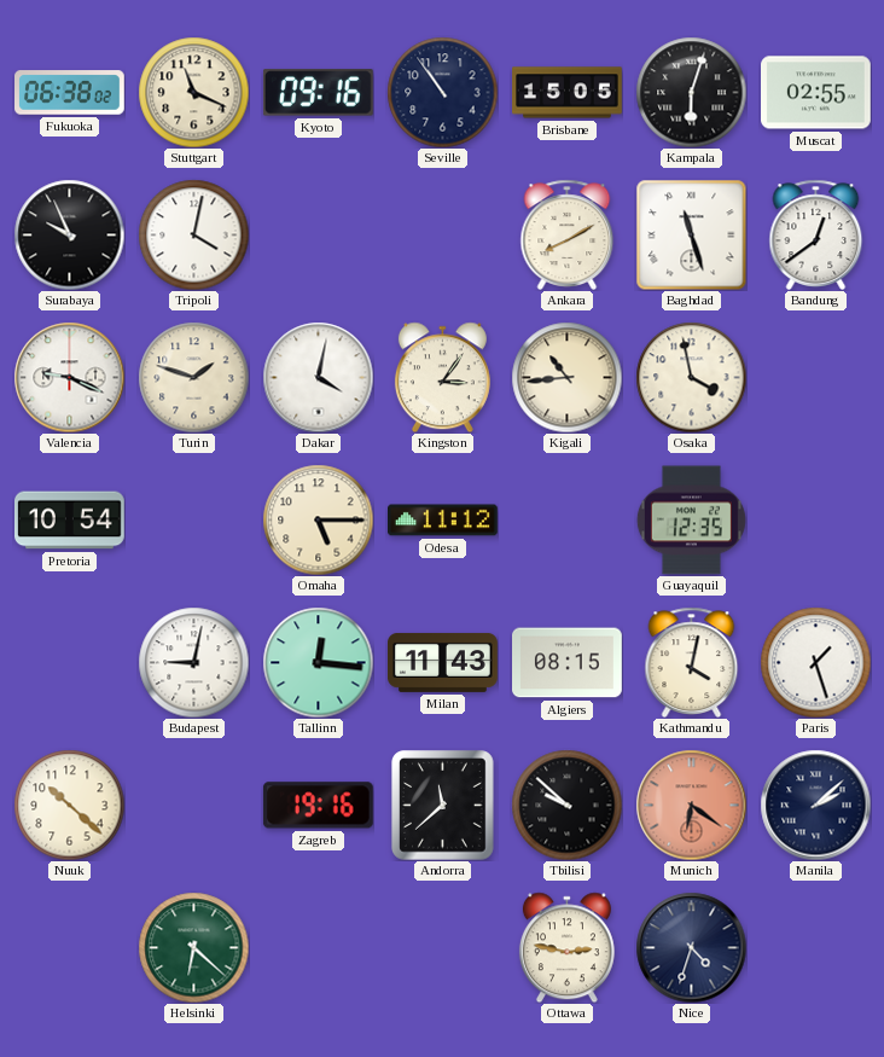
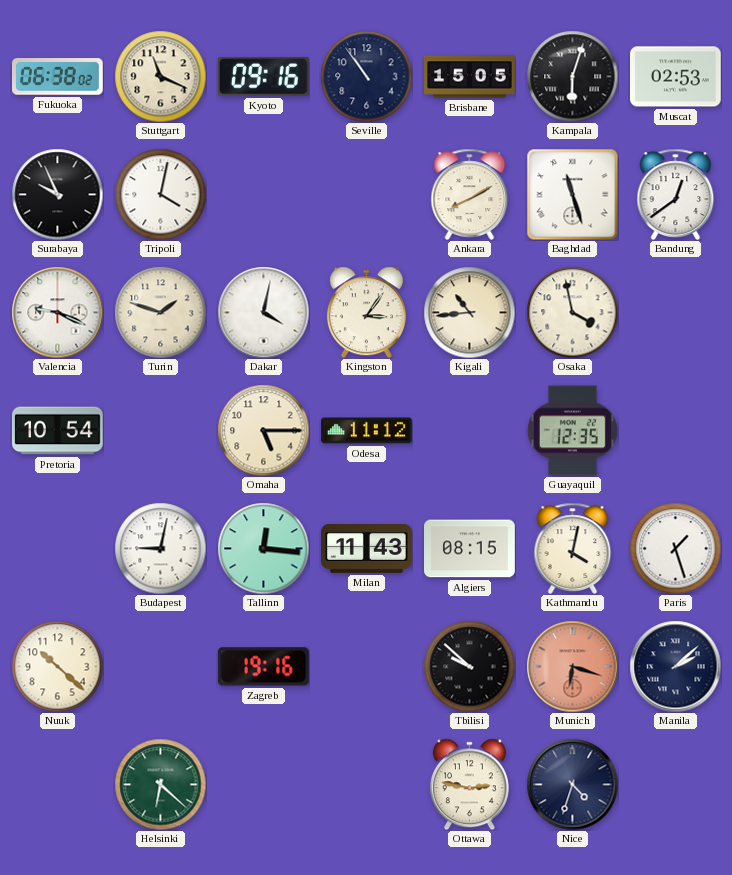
Muscat: 02:55 -> 02:53 (676, 77)
Andorra: 11:38 -> none (443, 805)
Munich: 6:21 -> 6:18 (572, 666)
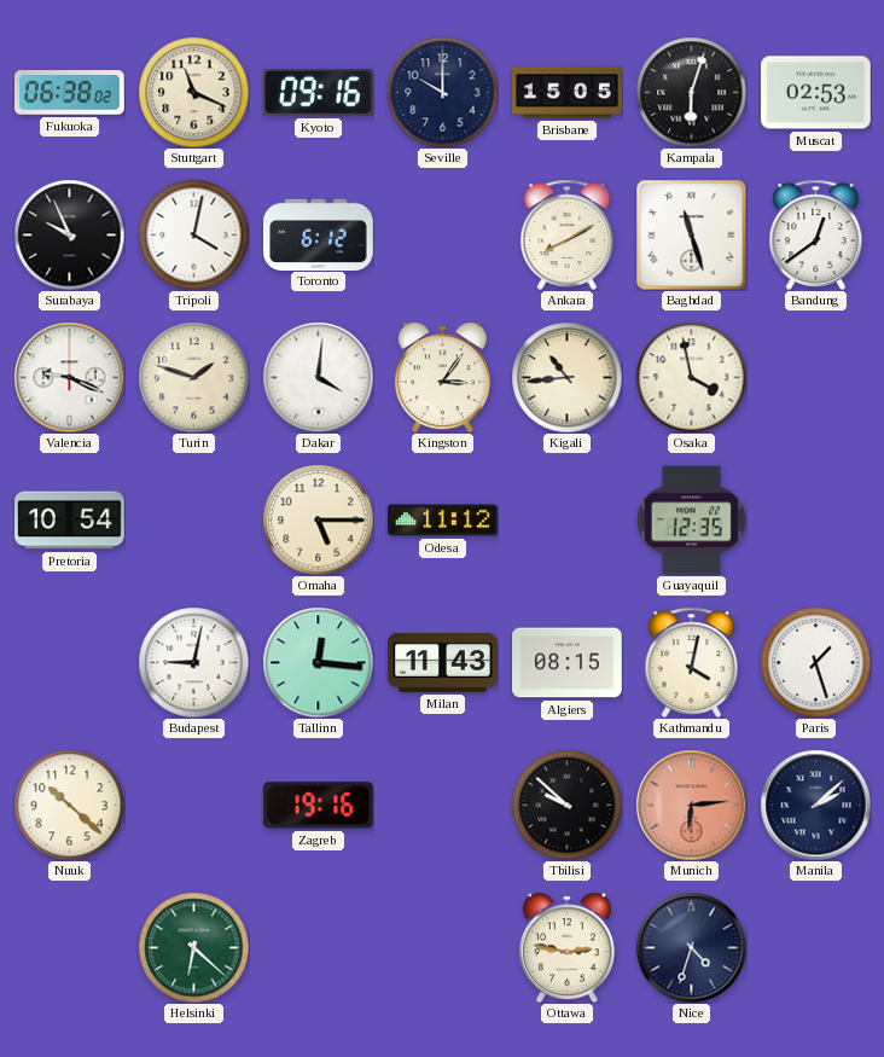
Seville: 10:54 -> 10:00 (442, 92)
Toronto: none -> 6:12 (319, 234)
Dakar: 4:02 -> 4:01 (318, 377)
Munich: 6:18 -> 6:14 (691, 805)
